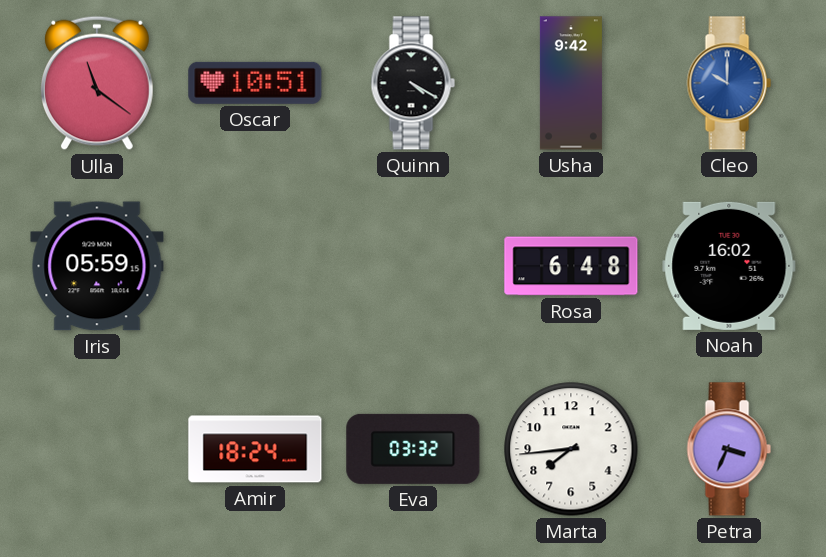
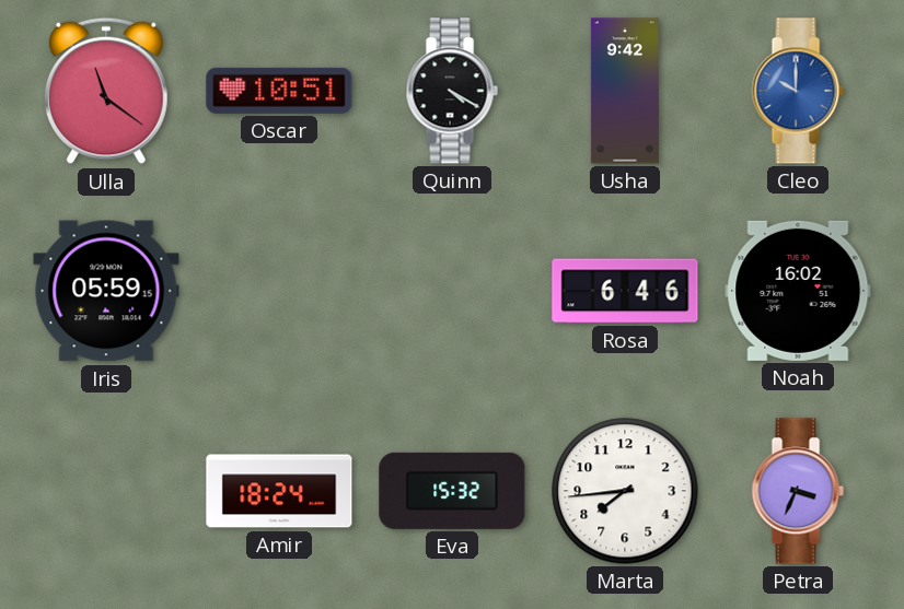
Rosa: 6:48 -> 6:46 (625, 291)
Eva: 03:32 -> 15:32 (452, 491)
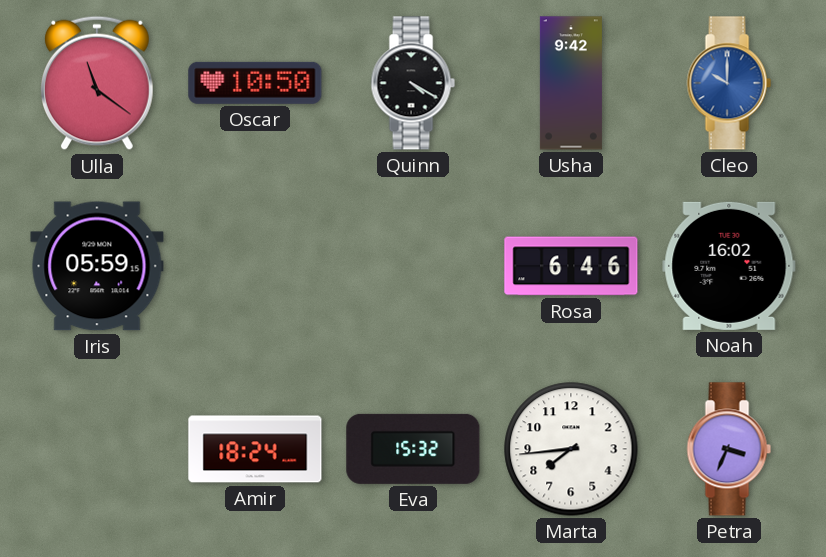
Oscar: 10:51 -> 10:50 (255, 83)
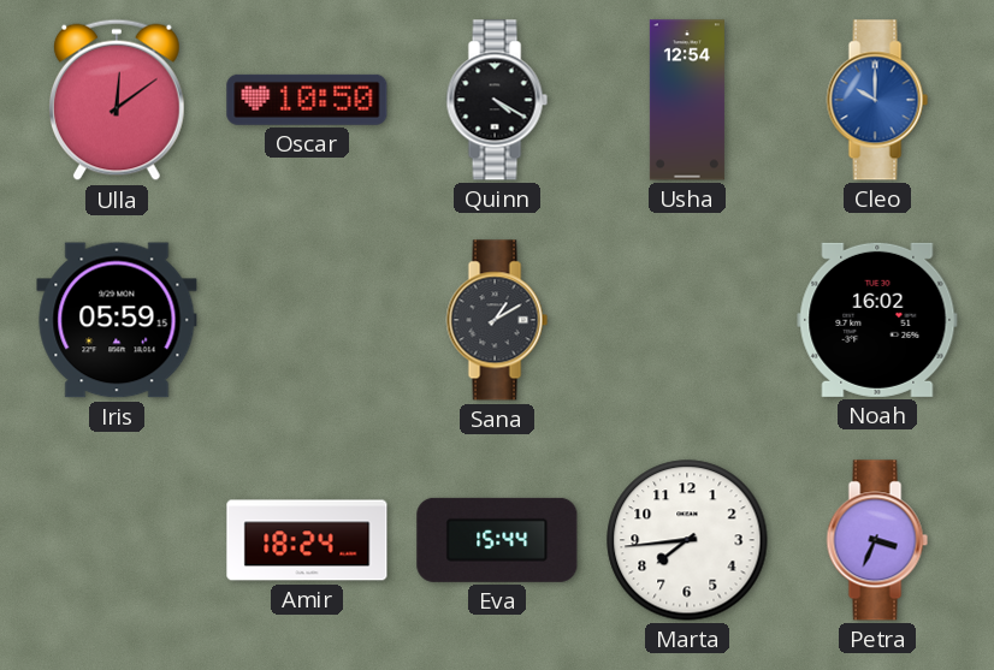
Ulla: 11:21 -> 12:09 (117, 100)
Usha: 9:42 -> 12:54 (687, 100)
Sana: none -> 1:10 (497, 320)
Rosa: 6:46 -> none (571, 266)
Eva: 15:32 -> 15:44 (497, 540)
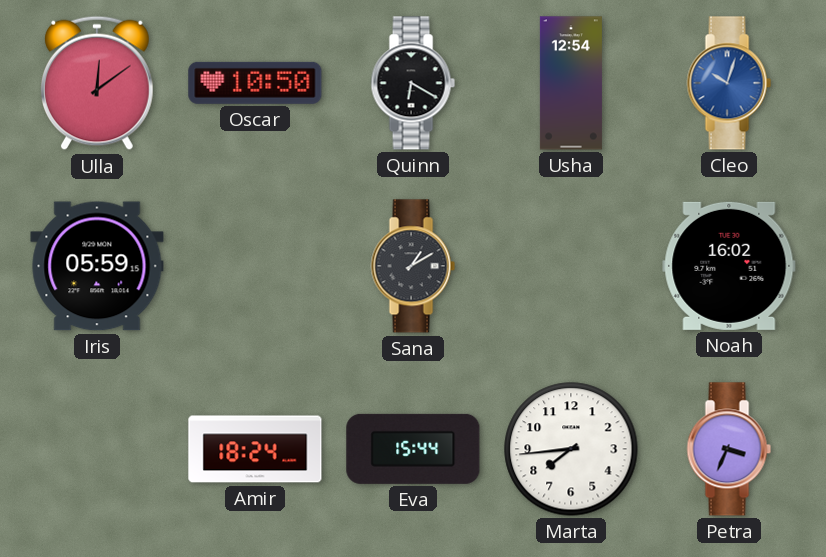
Quinn: 4:20 -> 6:20 (413, 83)
Cleo: 10:00 -> 10:03 (729, 83)
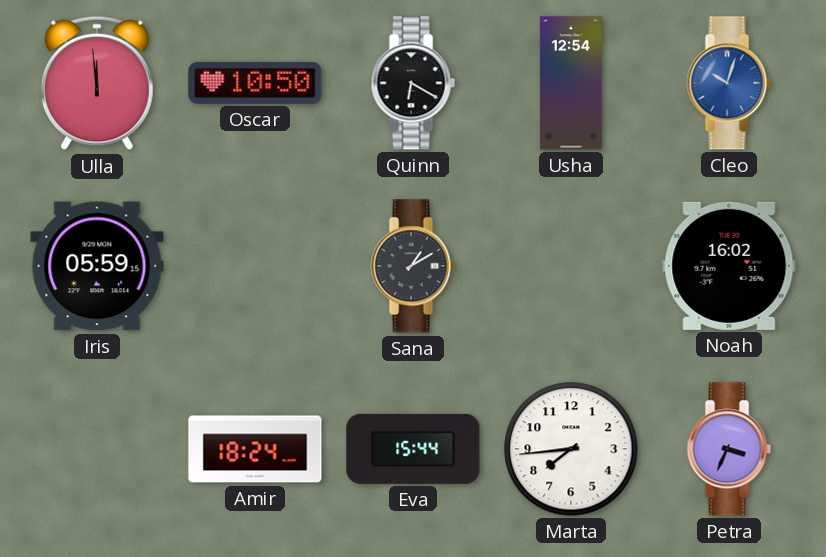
Ulla: 12:09 -> 11:59 (97, 83)
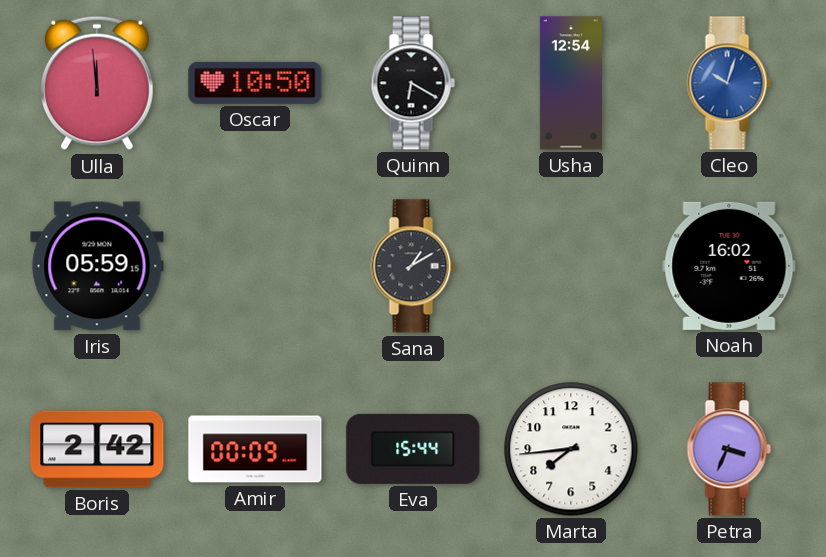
Boris: none -> 2:42 (97, 449)
Amir: 18:24 -> 00:09 (255, 449)
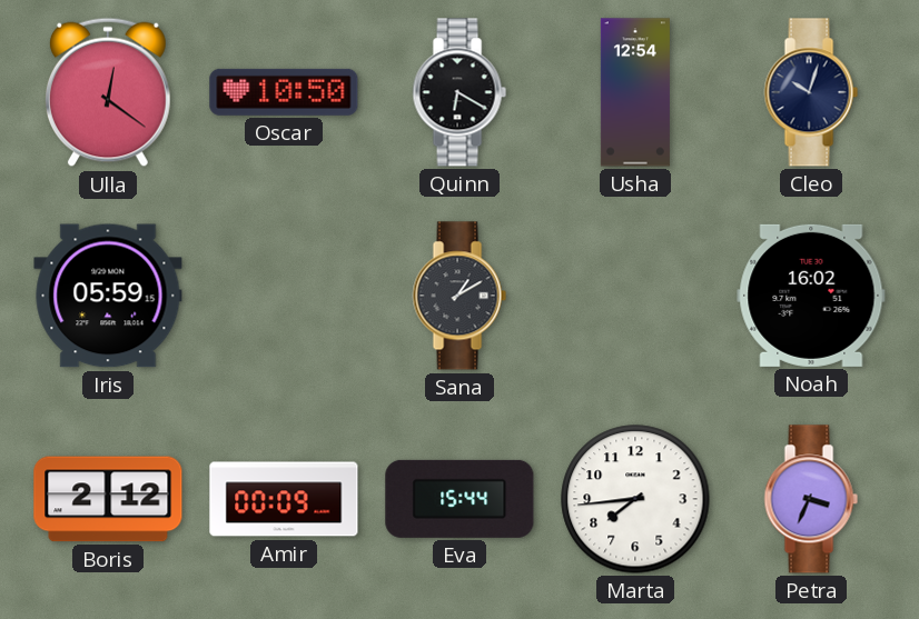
Ulla: 11:59 -> 12:21 (108, 92)
Cleo dial: blue -> navy (811, 92)
Boris: 2:42 -> 2:12 (108, 499)
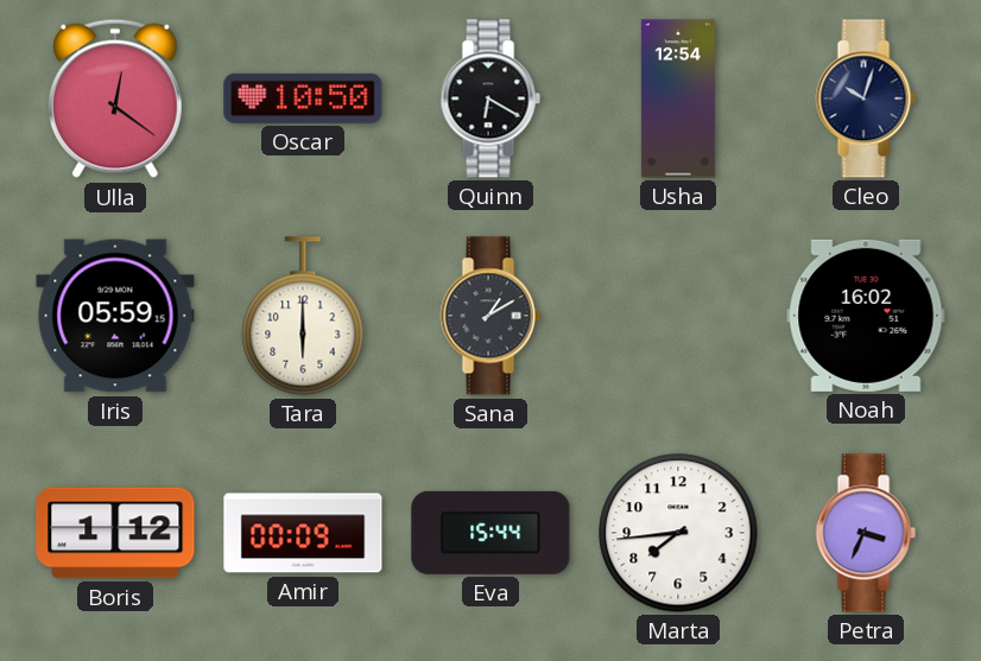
Tara: none -> 6:00 (303, 316)
Boris: 2:12 -> 1:12 (115, 533)
